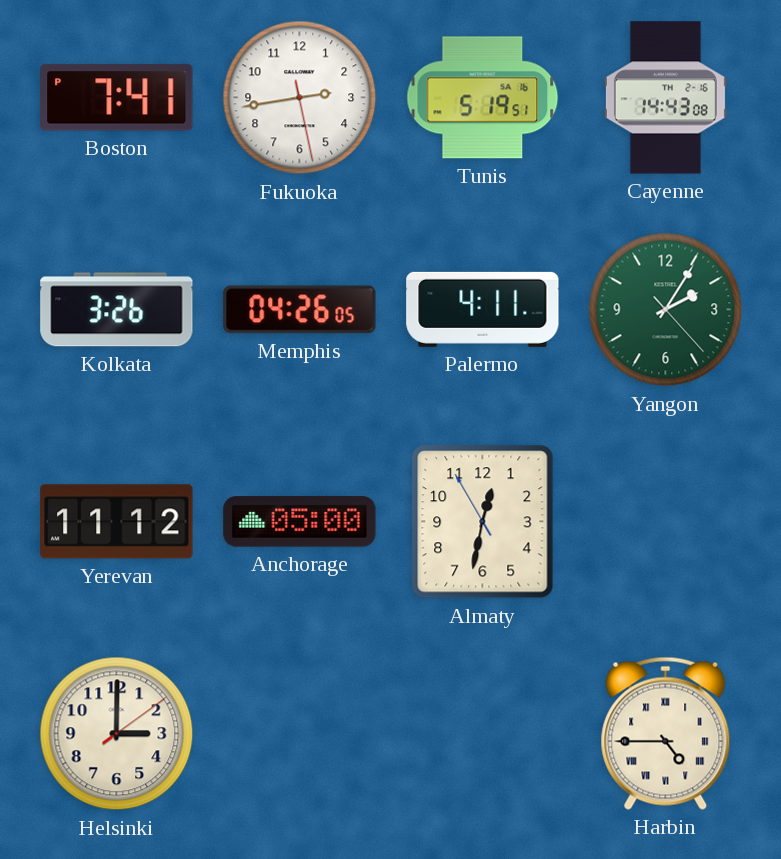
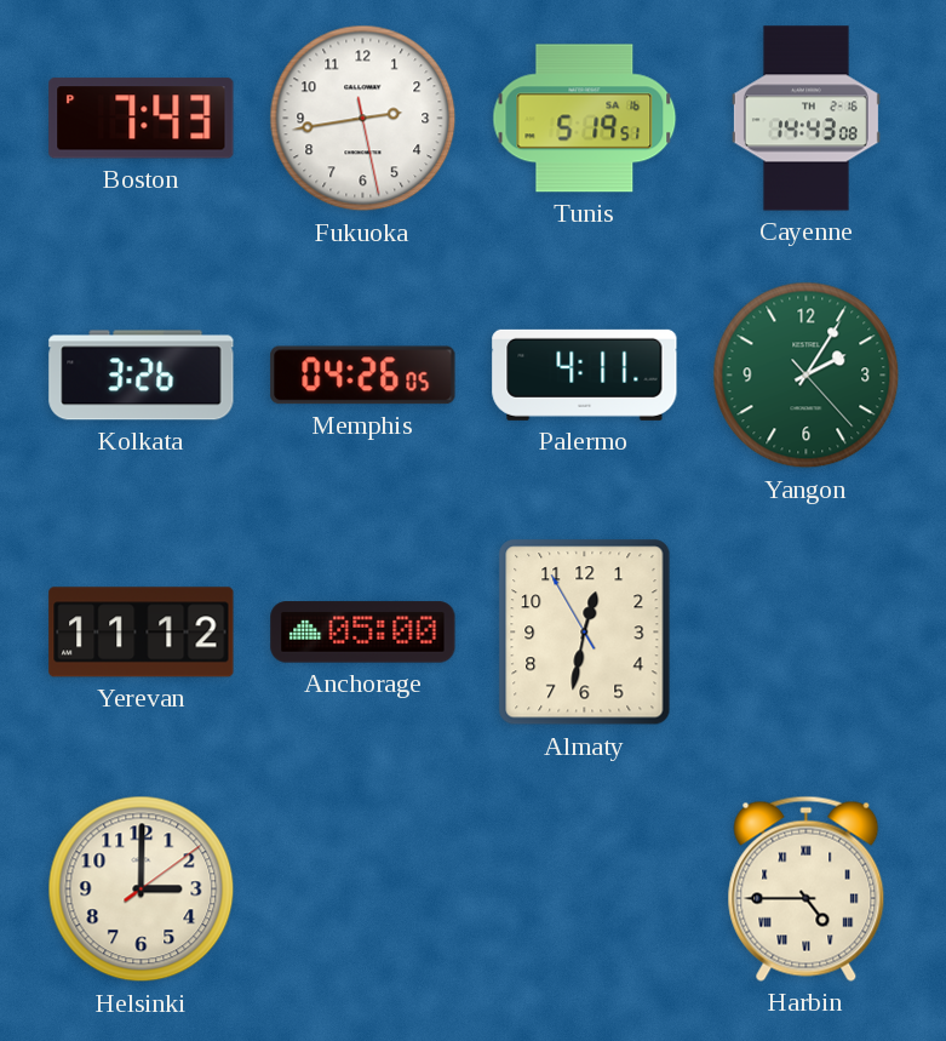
Boston: 7:41 -> 7:43 (142, 119)
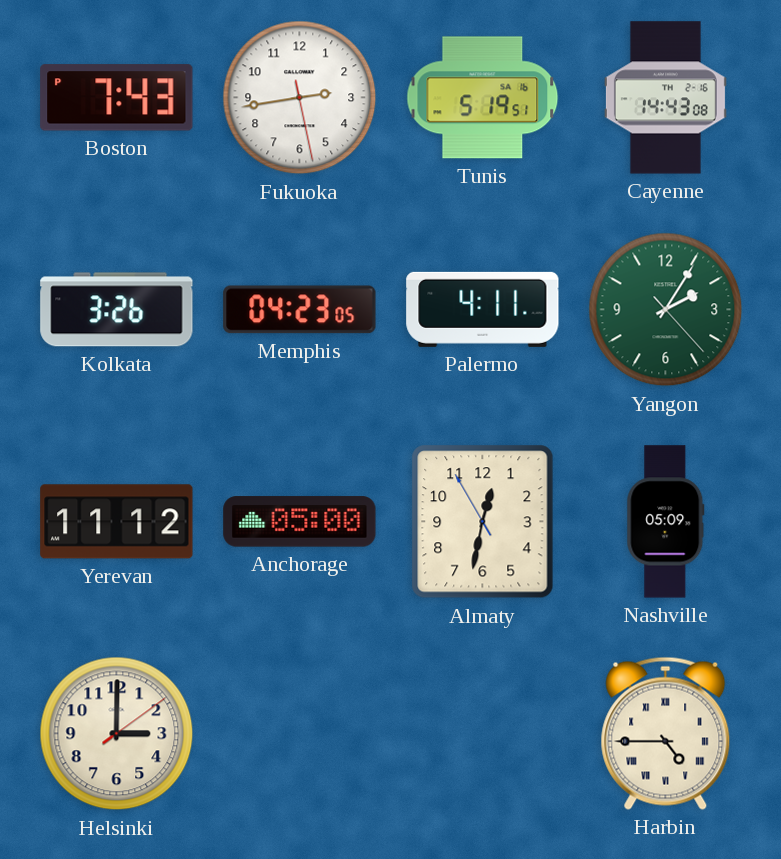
Memphis: 04:26 -> 04:23 (300, 310)
Nashville: none -> 05:09 (666, 522)
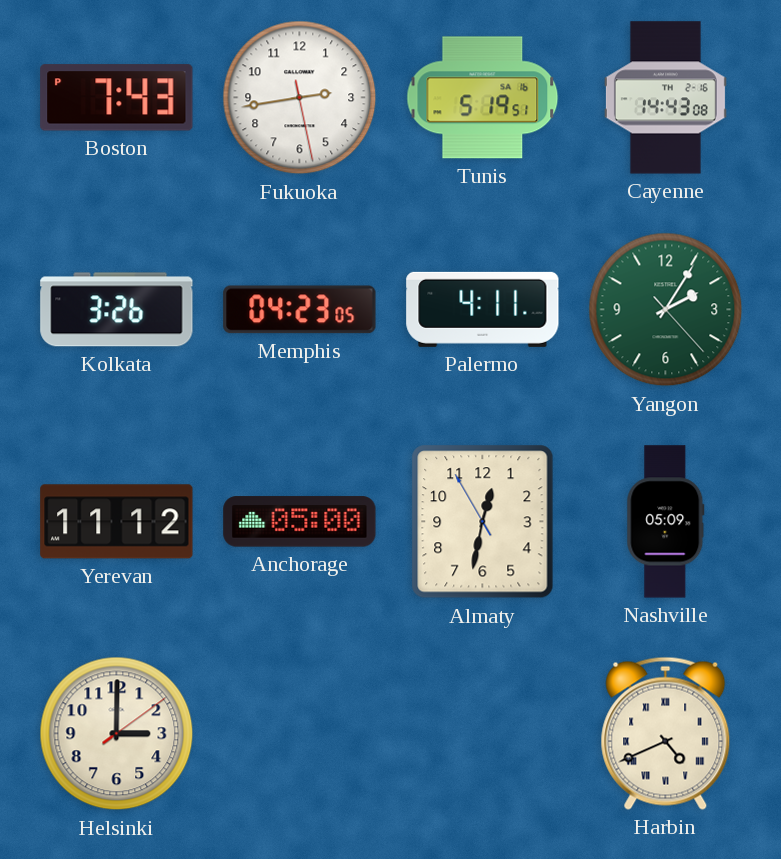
Harbin: 4:45 -> 4:41 (666, 733)
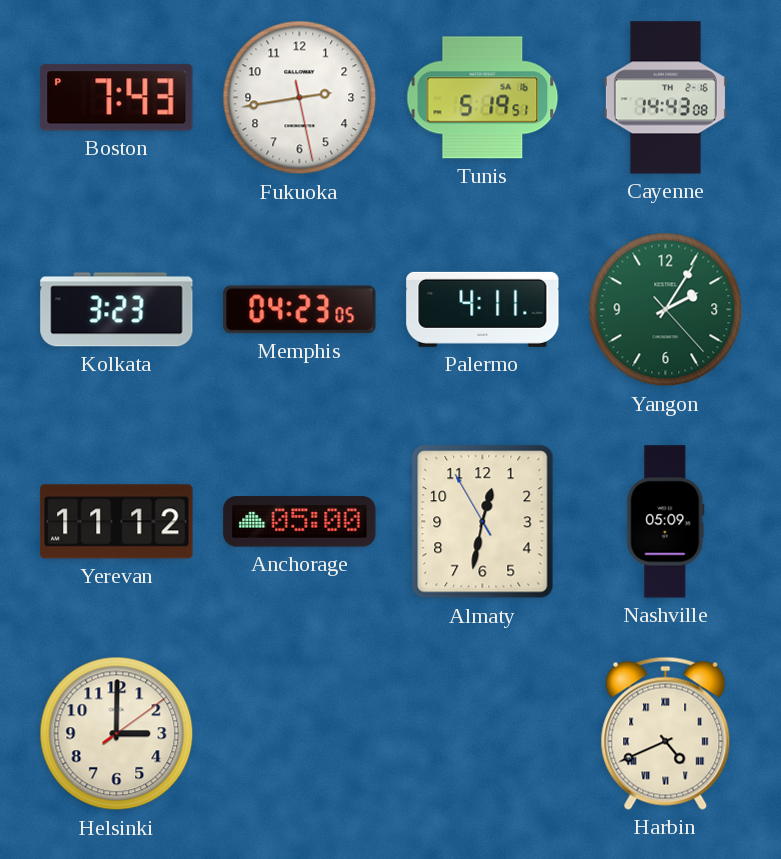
Kolkata: 3:26 -> 3:23 (117, 310)
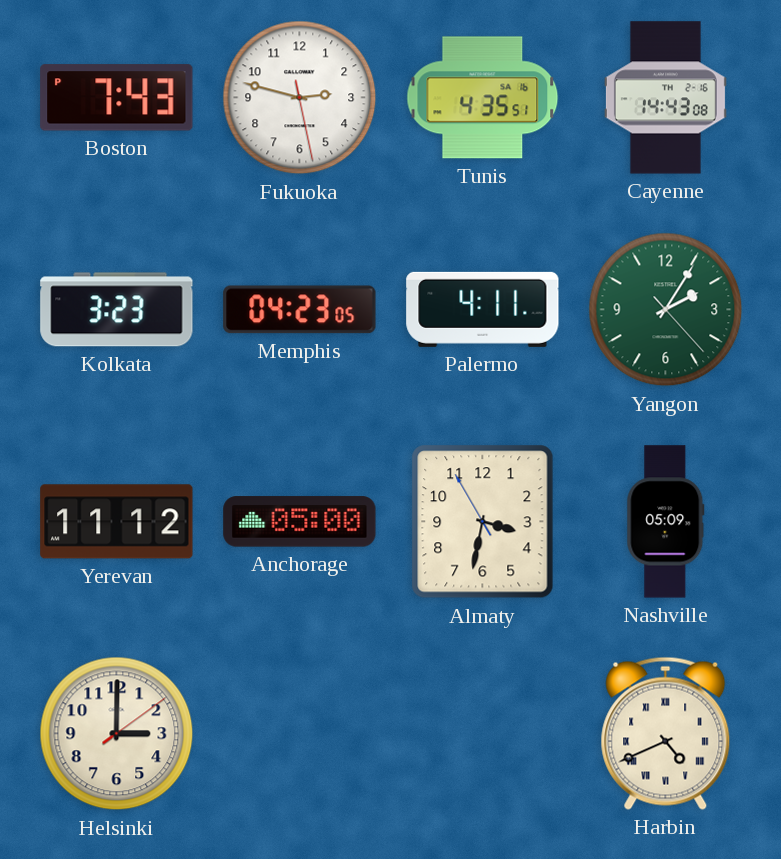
Fukuoka: 2:43 -> 2:47 (300, 98)
Tunis: 5:19 -> 4:35 (483, 98)
Almaty: 12:31 -> 3:31 (483, 522)
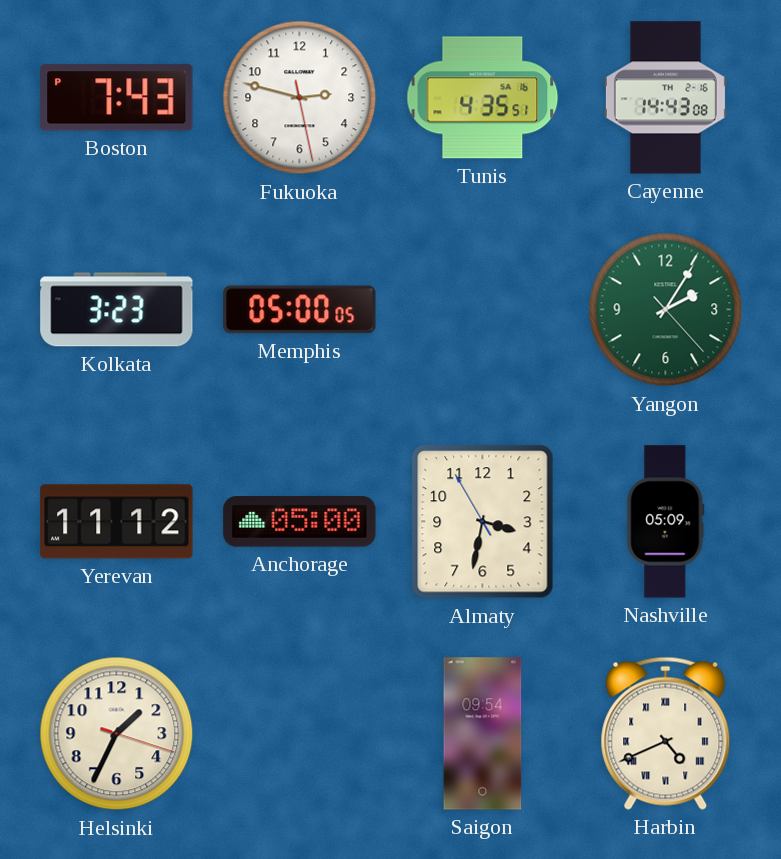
Memphis: 04:23 -> 05:00 (300, 310)
Palermo: 4:11 -> none (483, 309)
Helsinki: 3:00 -> 1:34 (117, 734)
Saigon: none -> 09:54 (483, 734)
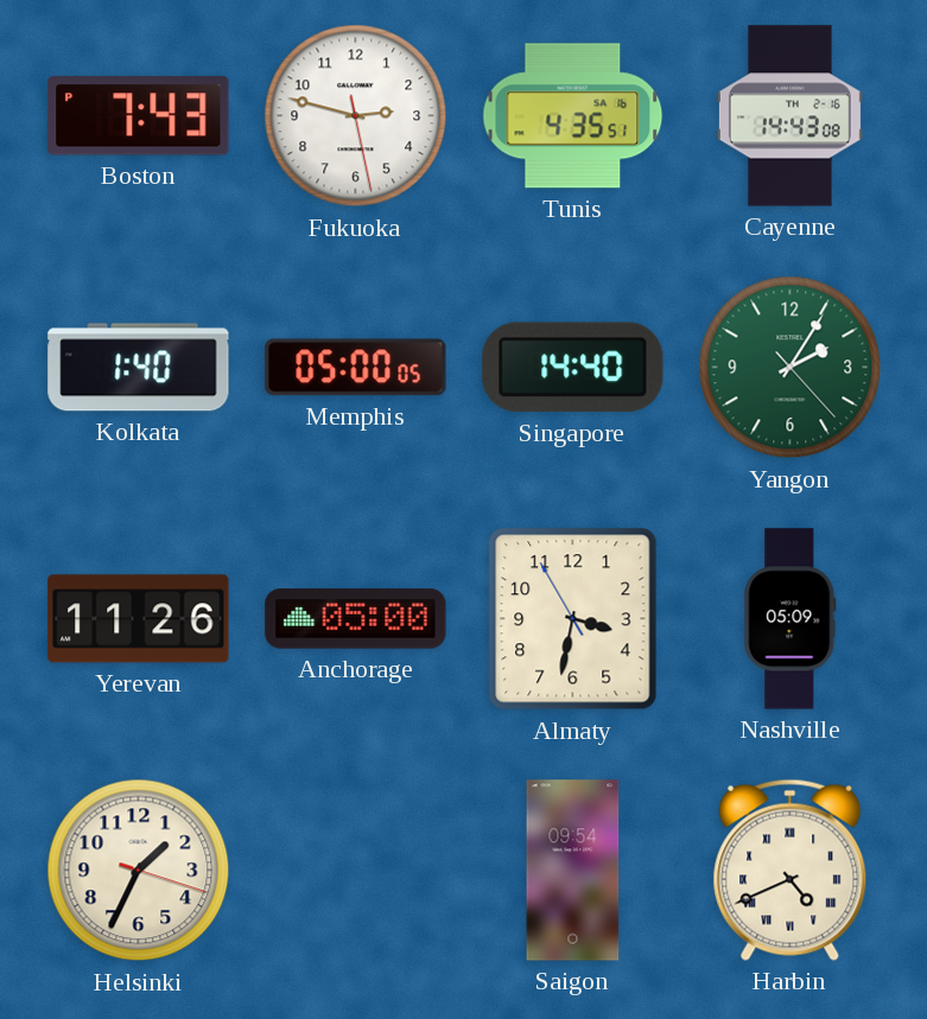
Kolkata: 3:23 -> 1:40 (139, 368)
Singapore: none -> 14:40 (573, 368)
Yerevan: 11:12 -> 11:26 (139, 619)
